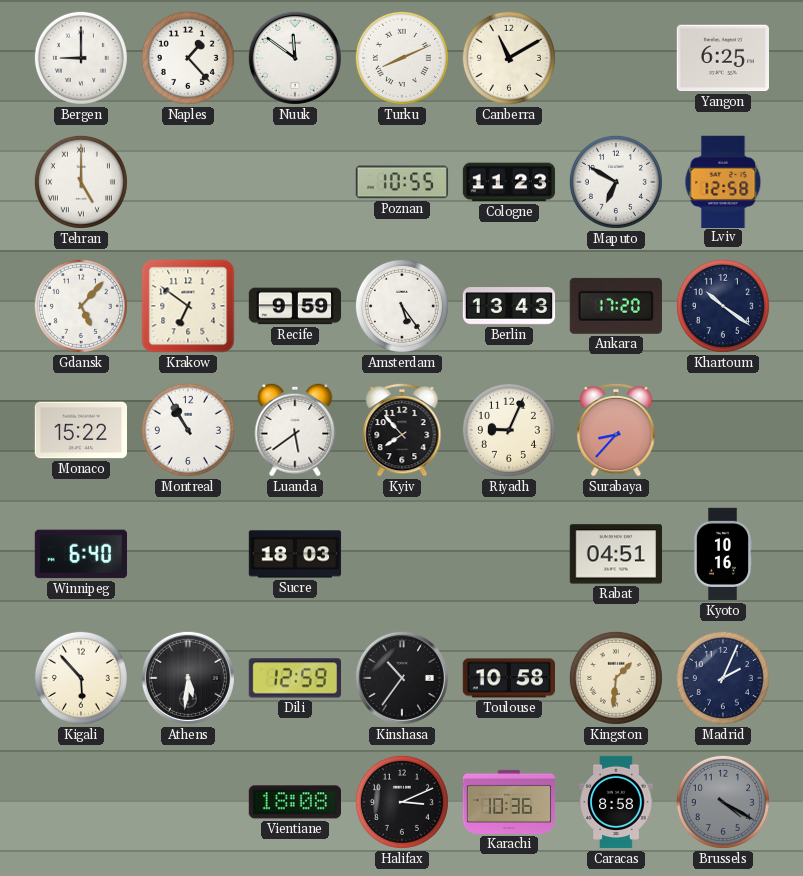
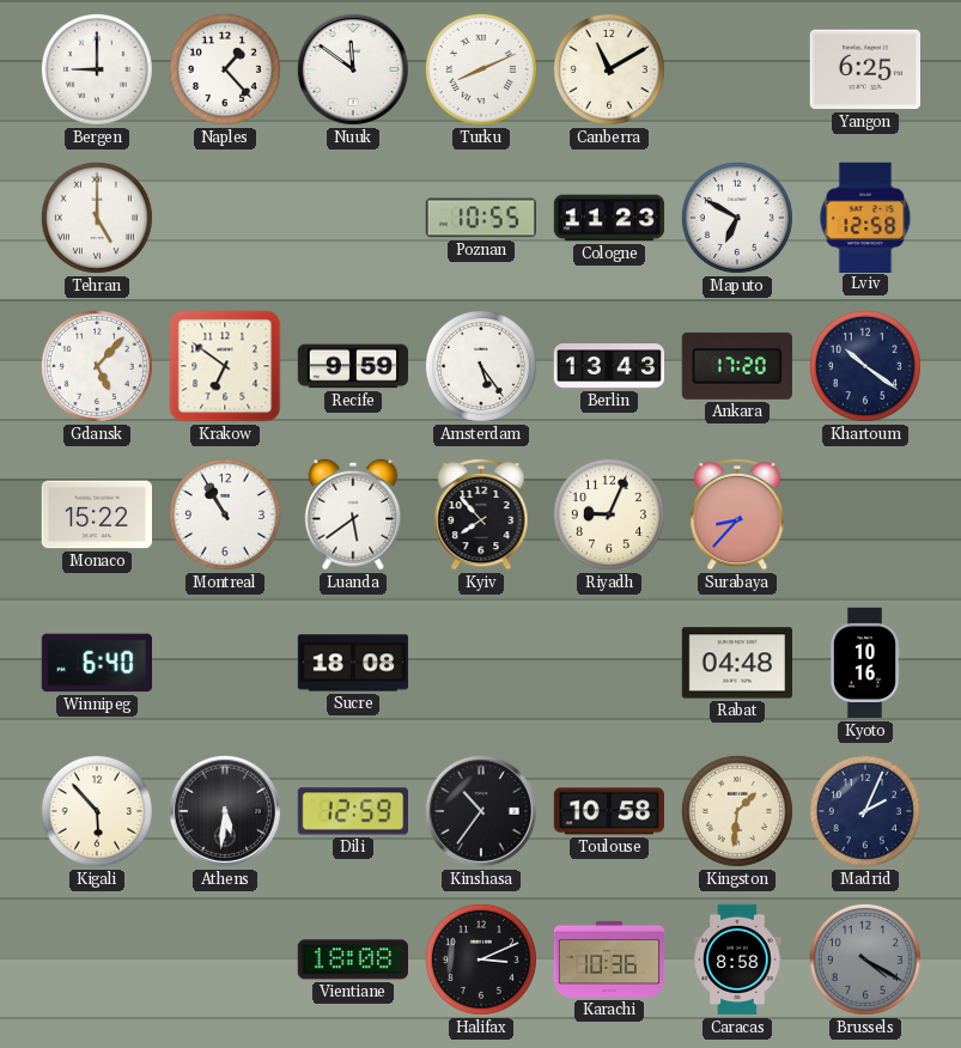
Sucre: 18:03 -> 18:08 (353, 663)
Rabat: 04:51 -> 04:48 (736, 663)
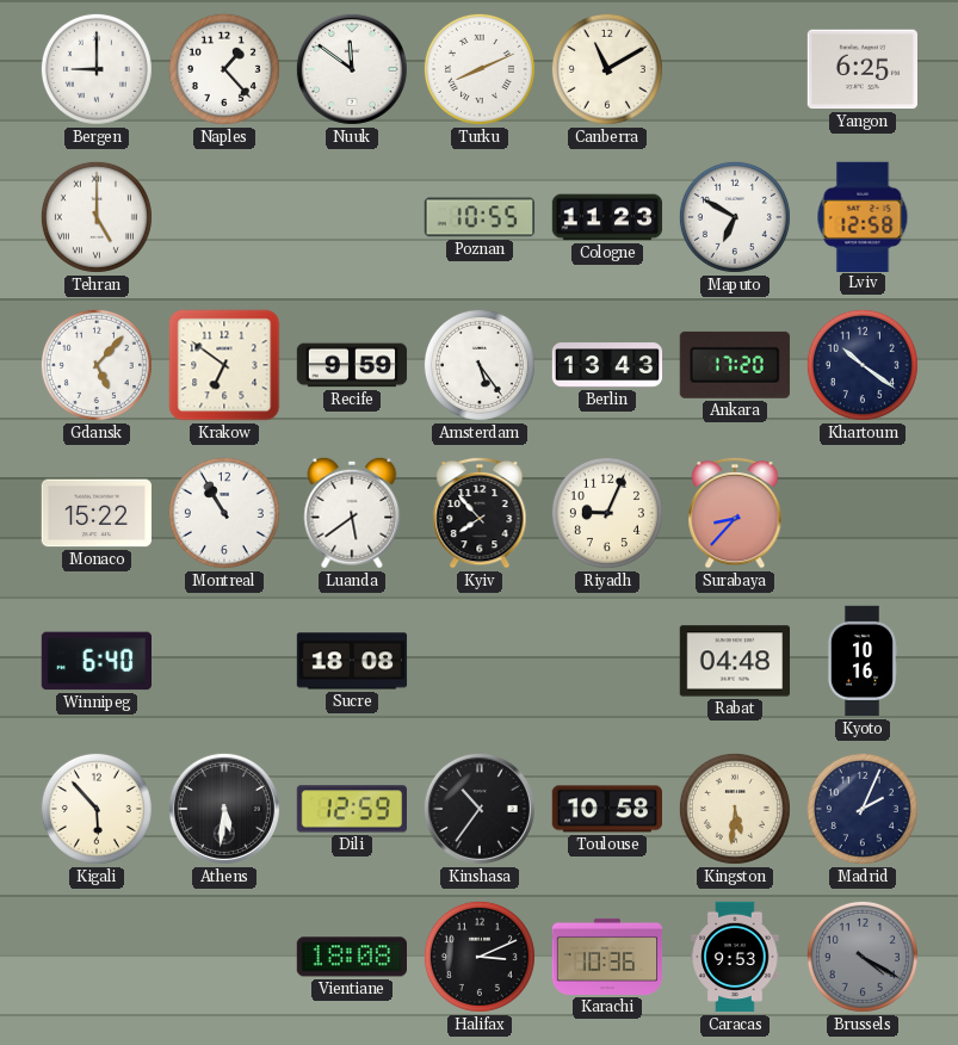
Kingston: 1:31 -> 5:31 (735, 809)
Caracas: 8:58 -> 9:53 (735, 957)
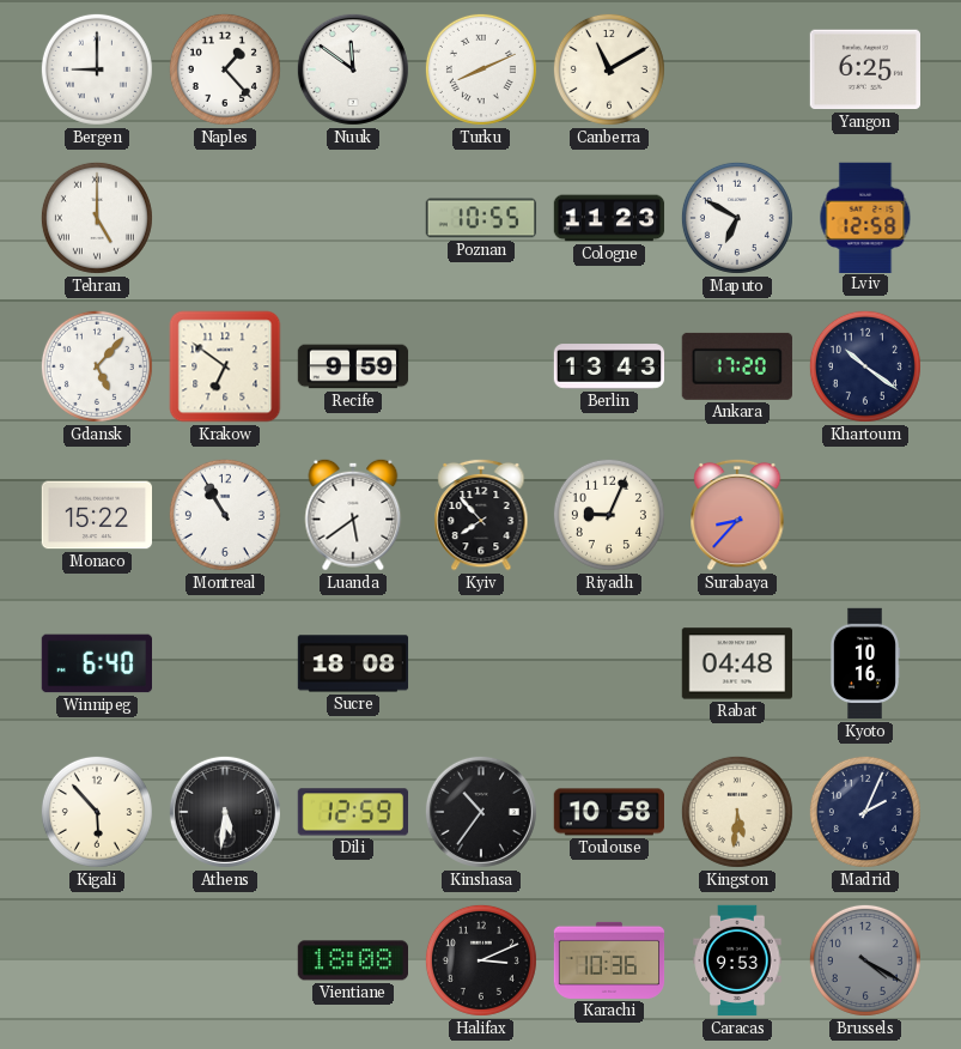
Amsterdam: 5:24 -> none (480, 365)
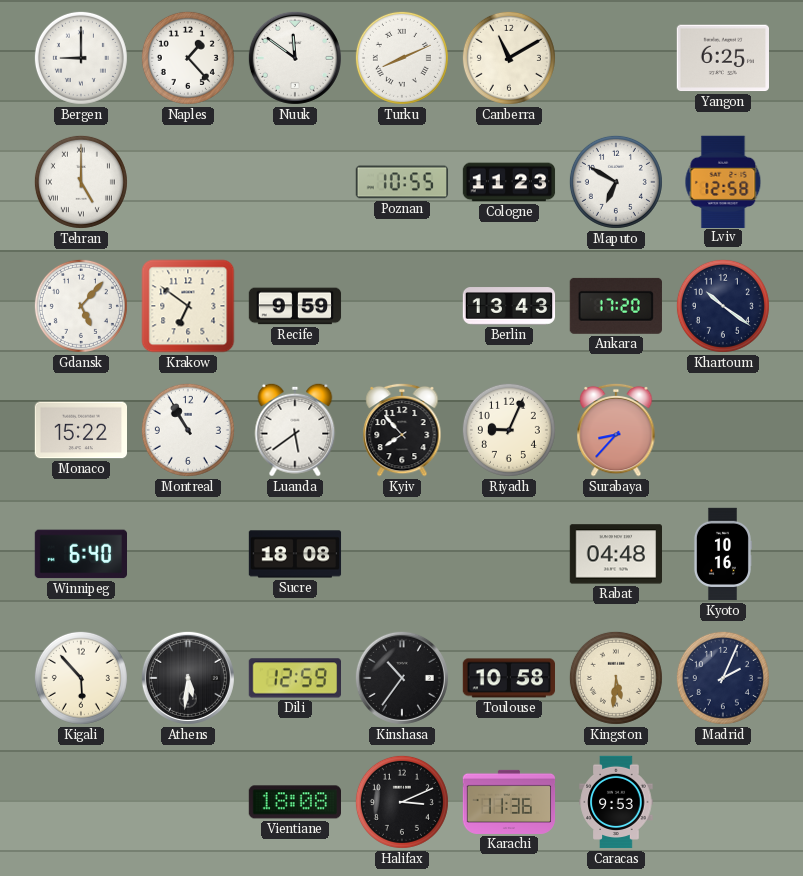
Karachi: 10:36 -> 11:36 (509, 802)
Brussels: 4:20 -> none (865, 960)
